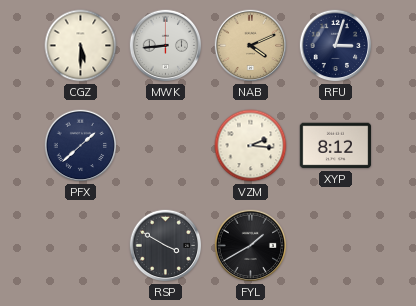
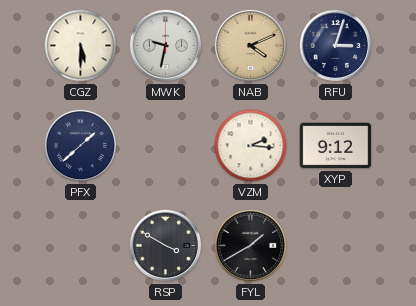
MWK: 8:44 -> 9:32 (166, 46)
XYP: 8:12 -> 9:12 (336, 146)
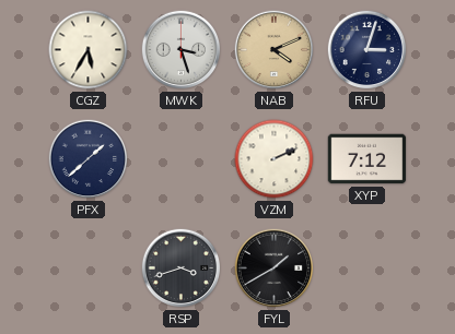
CGZ: 5:30 -> 5:35 (89, 50)
MWK: 9:32 -> 3:27 (182, 50)
VZM: 2:16 -> 2:11 (275, 159)
XYP: 9:12 -> 7:12 (367, 159)
RSP: 3:50 -> 3:42 (182, 269)
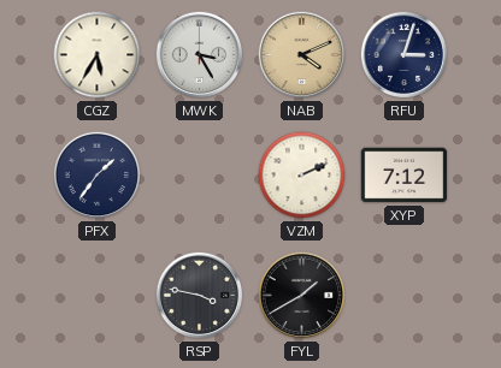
MWK: 3:27 -> 3:25 (200, 55)
PFX: 1:38 -> 1:36 (98, 176)
RSP: 3:42 -> 3:47 (200, 296)
